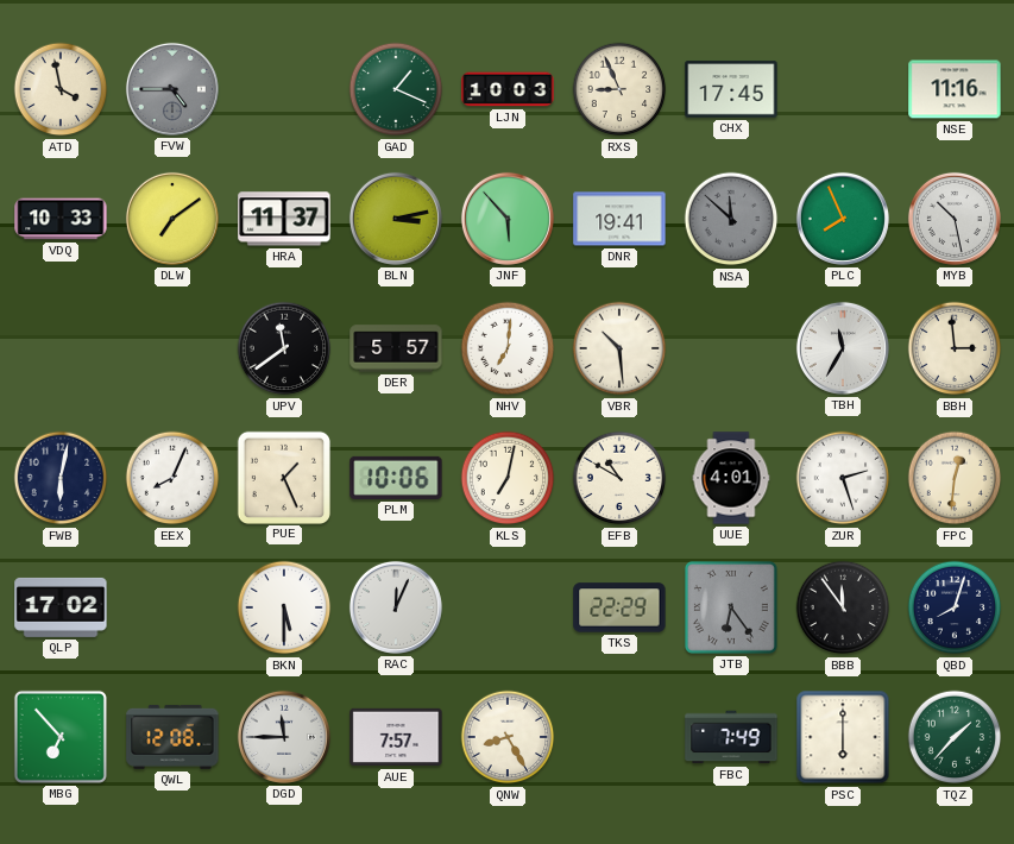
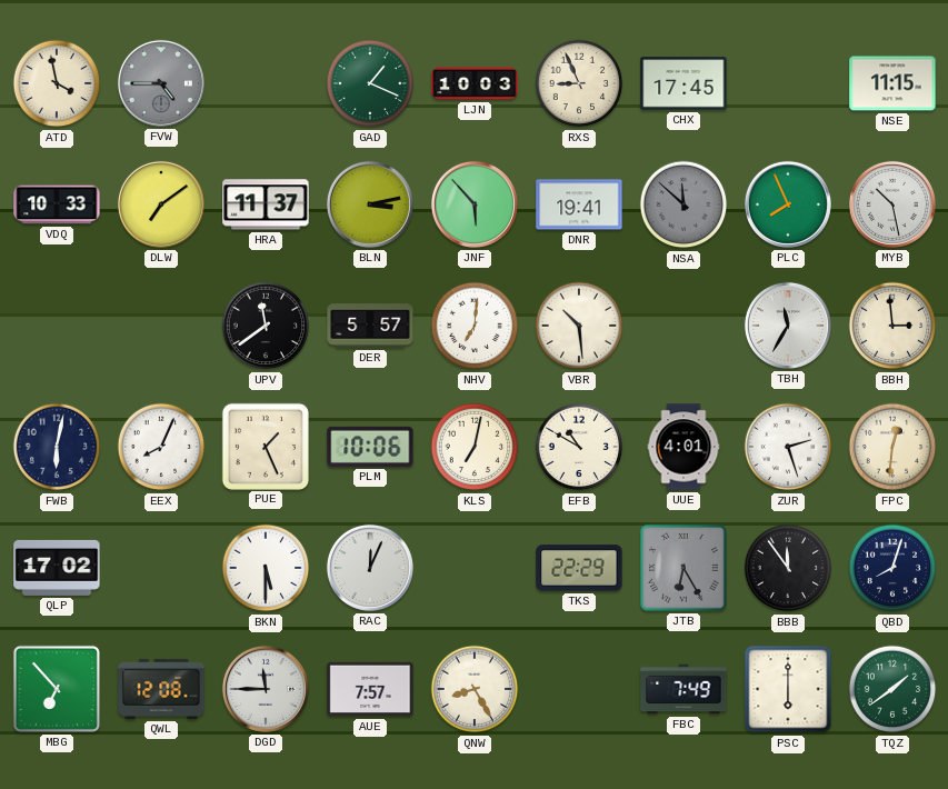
NSE: 11:16 -> 11:15 (892, 83)
JTB: 6:24 -> 6:25 (683, 568)
TQZ: 1:37 -> 1:39 (892, 689)
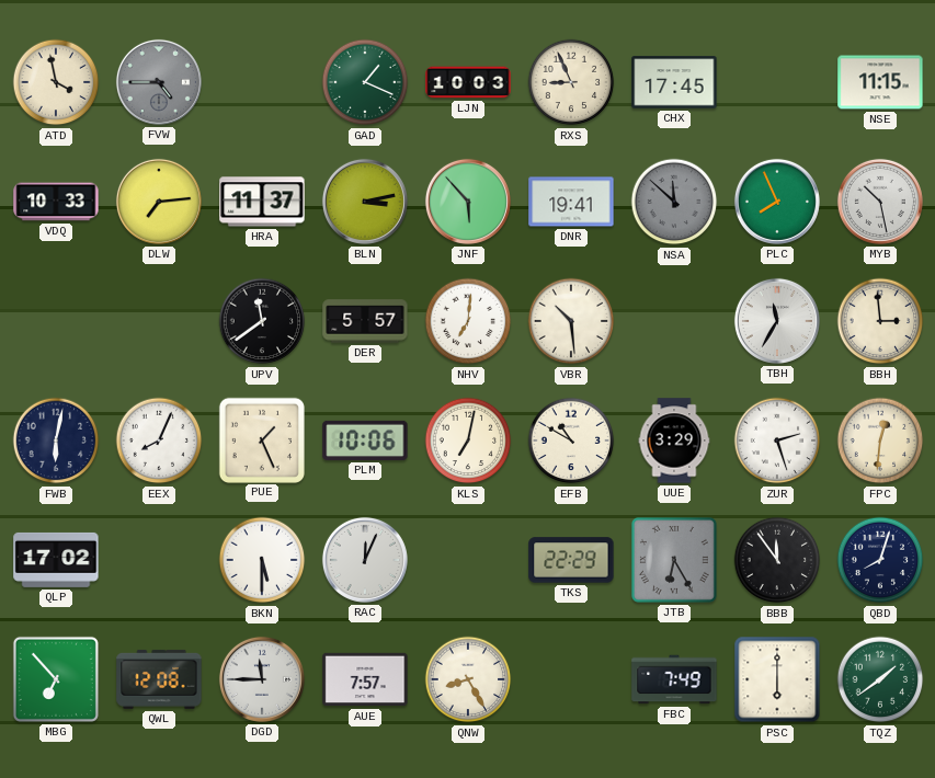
DLW: 7:09 -> 7:14 (159, 202)
UUE: 4:01 -> 3:29 (674, 441)
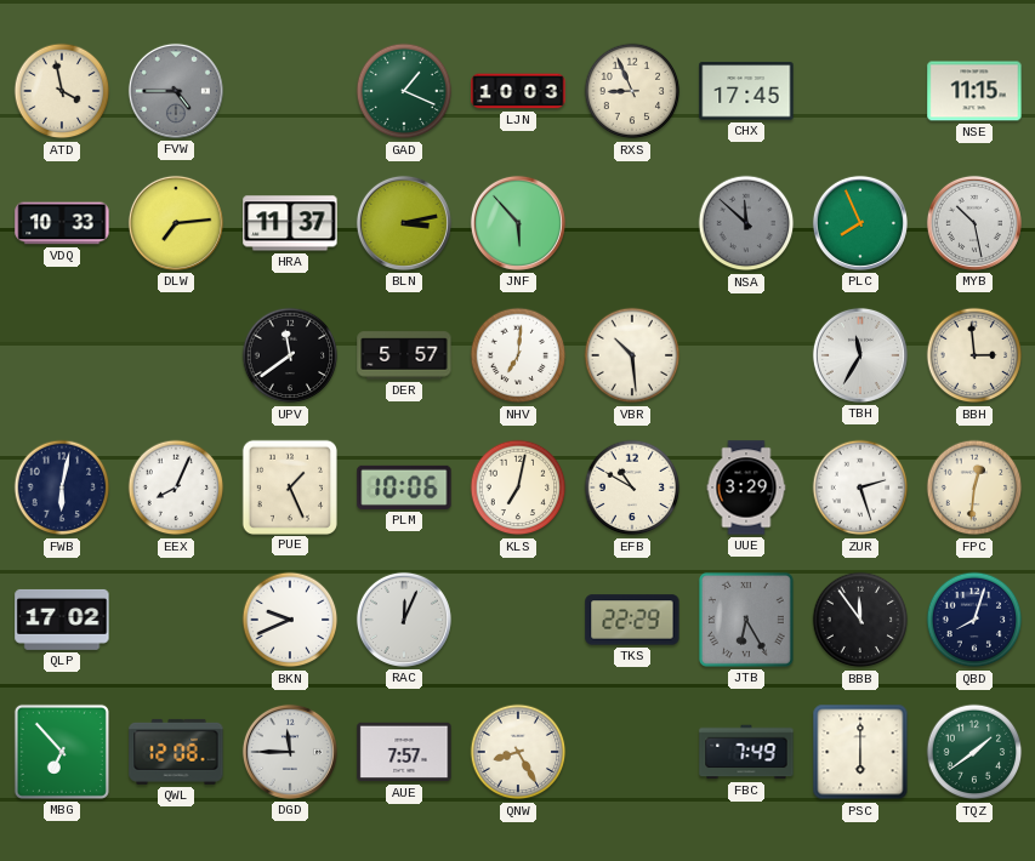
DNR: 19:41 -> none (571, 202)
BKN: 5:30 -> 9:41 (290, 620)
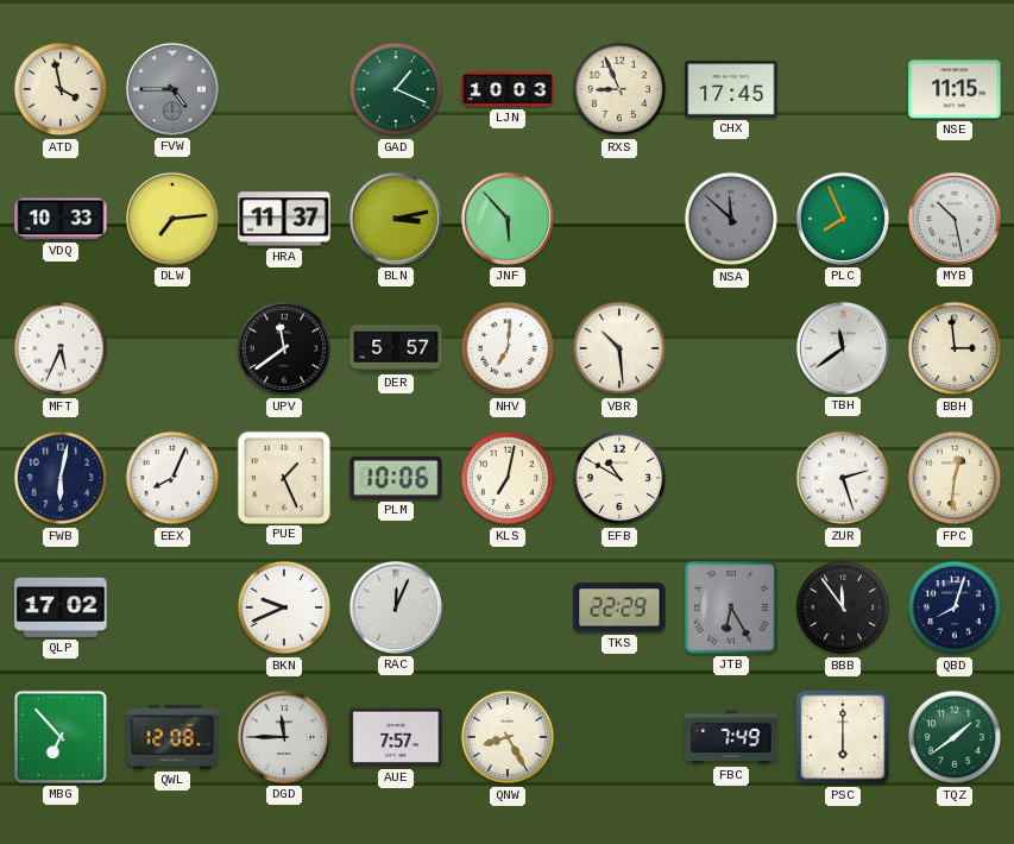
MFT: none -> 5:34 (61, 348)
TBH: 11:35 -> 11:39 (843, 348)
UUE: 3:29 -> none (746, 487)
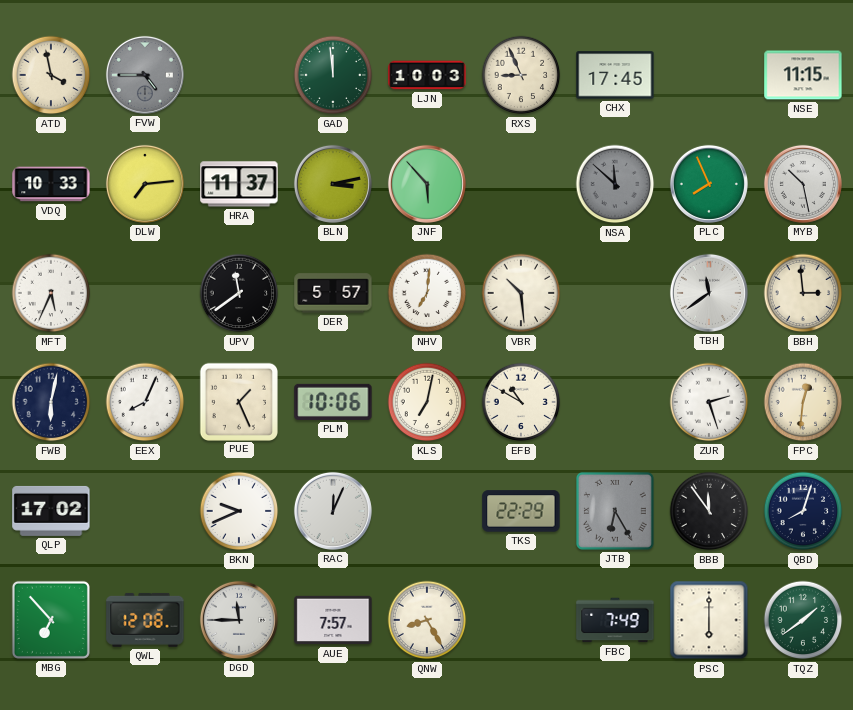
GAD: 1:19 -> 11:59 (333, 75)
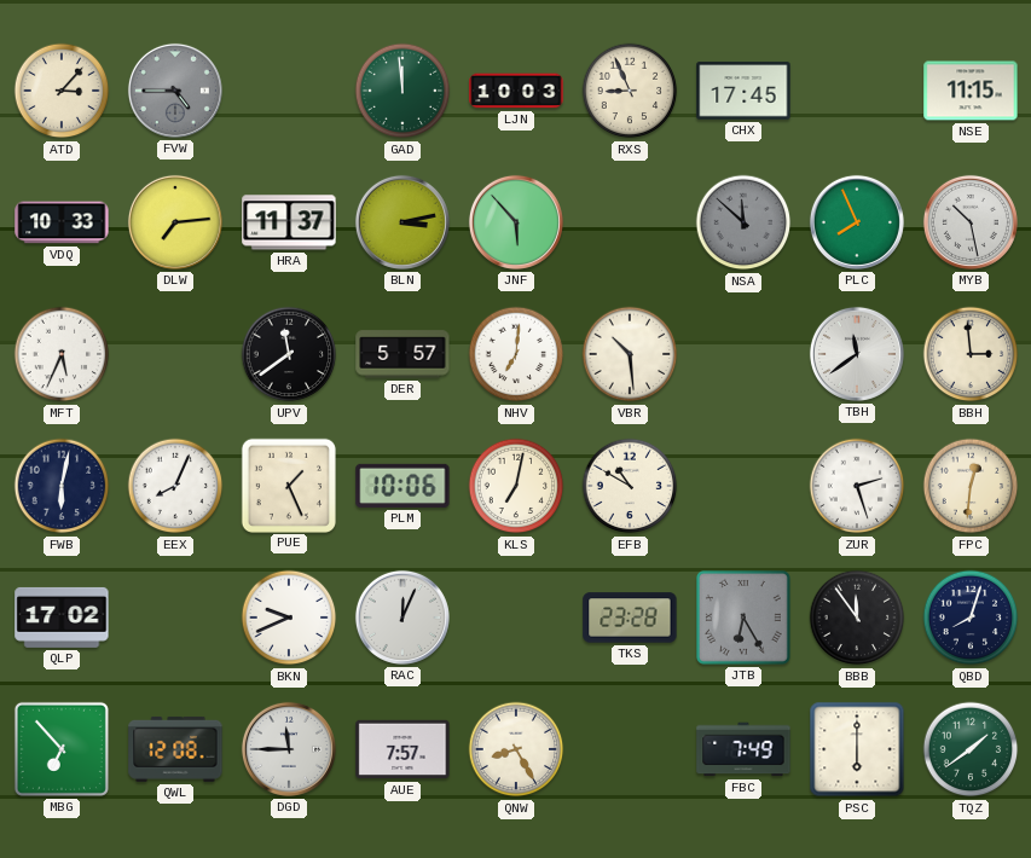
ATD: 3:58 -> 3:07 (62, 91)
TKS: 22:29 -> 23:28 (630, 618)
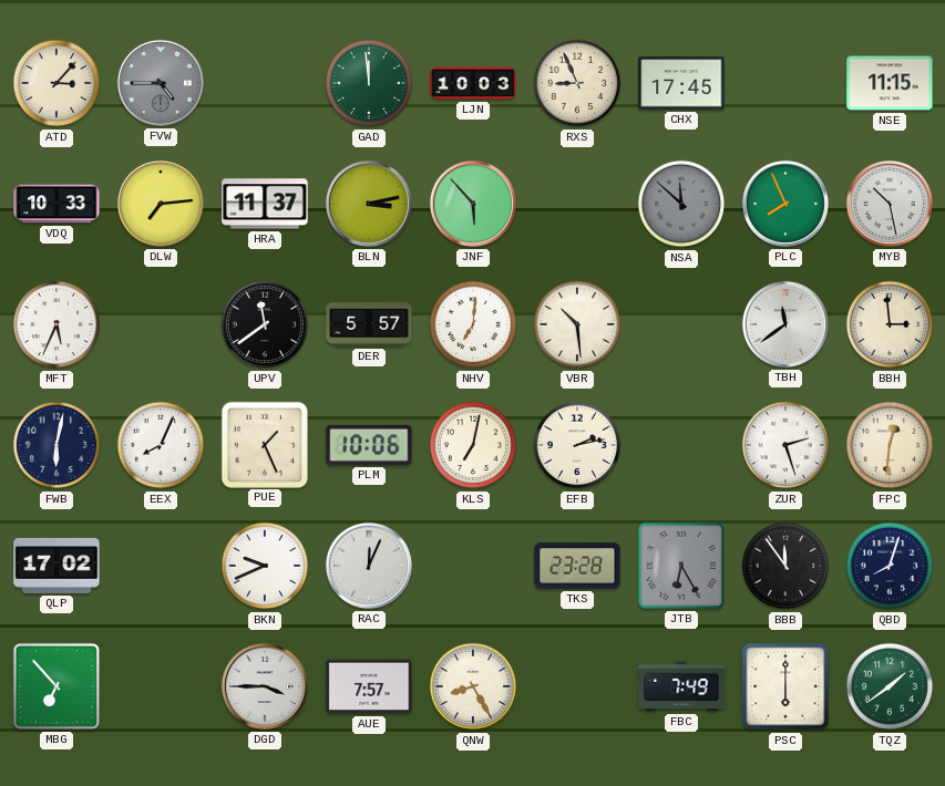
EFB: 10:50 -> 2:13 (577, 445)
QWL: 12:08 -> none (175, 749)
DGD: 11:45 -> 3:45 (265, 686)
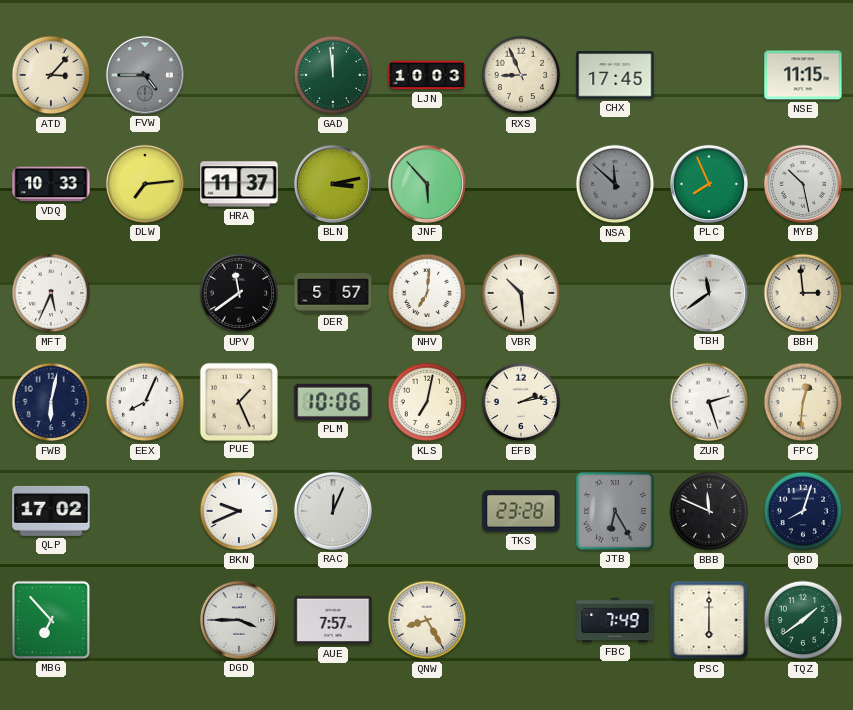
BBB: 11:54 -> 11:49 (709, 511)
